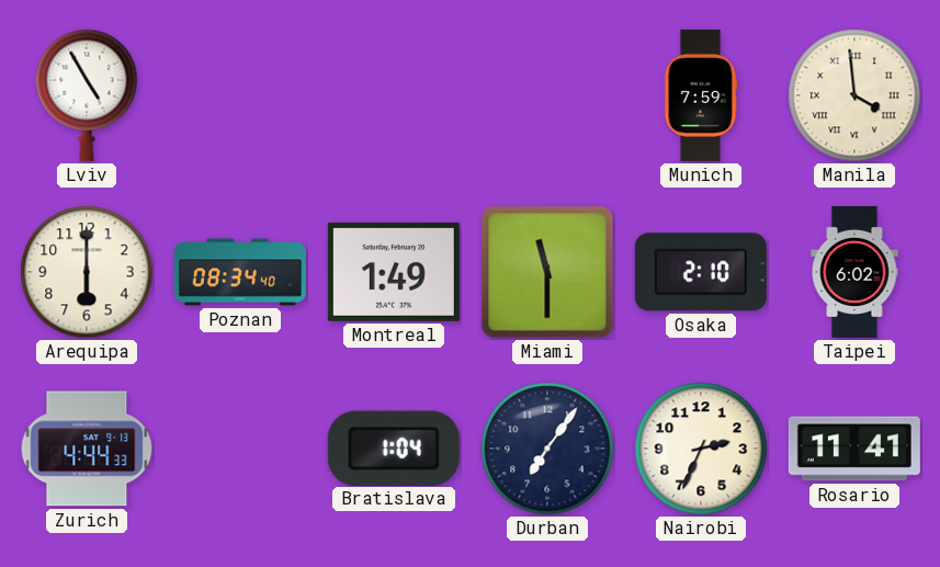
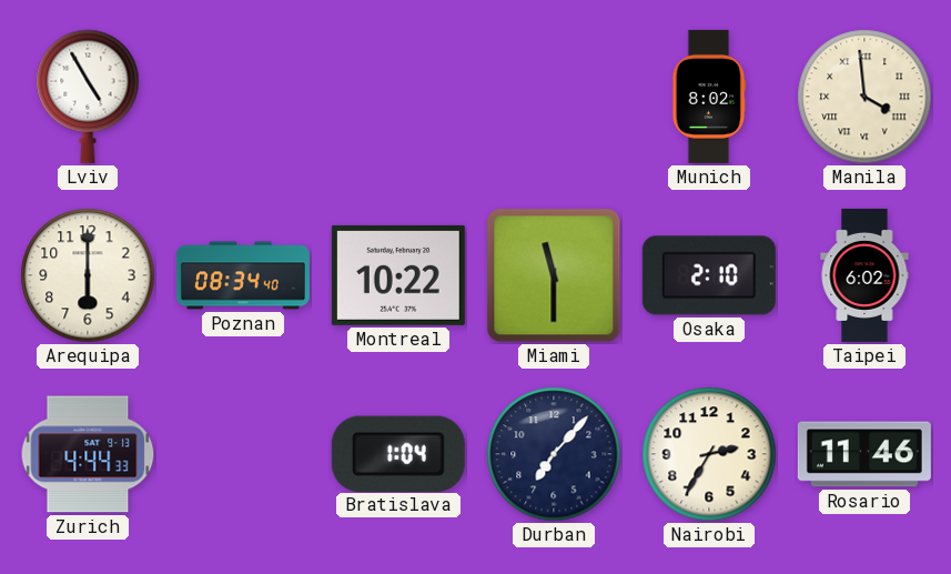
Munich: 7:59 -> 8:02 (709, 97)
Montreal: 1:49 -> 10:22 (398, 275)
Durban: 7:06 -> 7:07 (554, 454)
Nairobi: 2:34 -> 2:35 (709, 454)
Rosario: 11:41 -> 11:46 (864, 454)
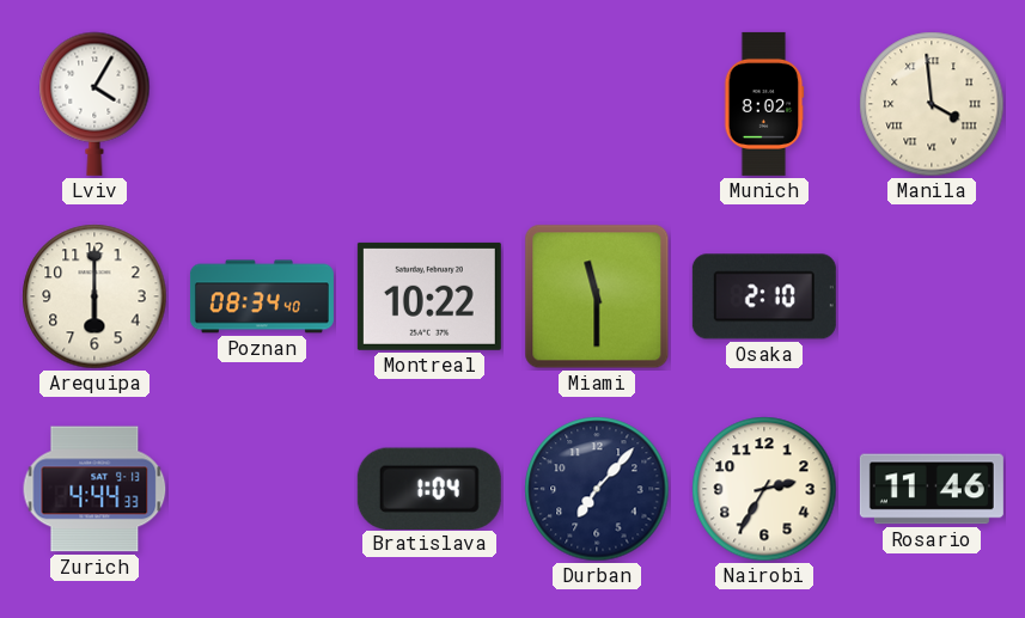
Lviv: 4:55 -> 4:05 (94, 104)
Taipei: 6:02 -> none (864, 275)
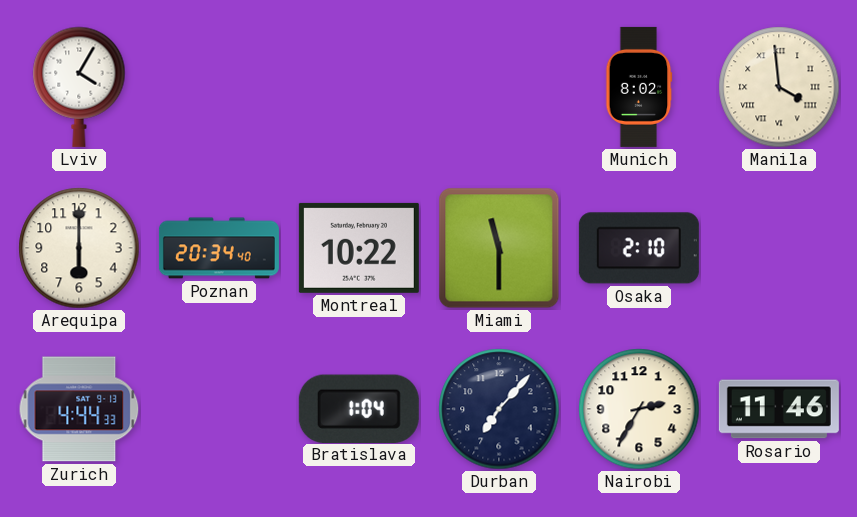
Poznan: 08:34 -> 20:34 (219, 248)
